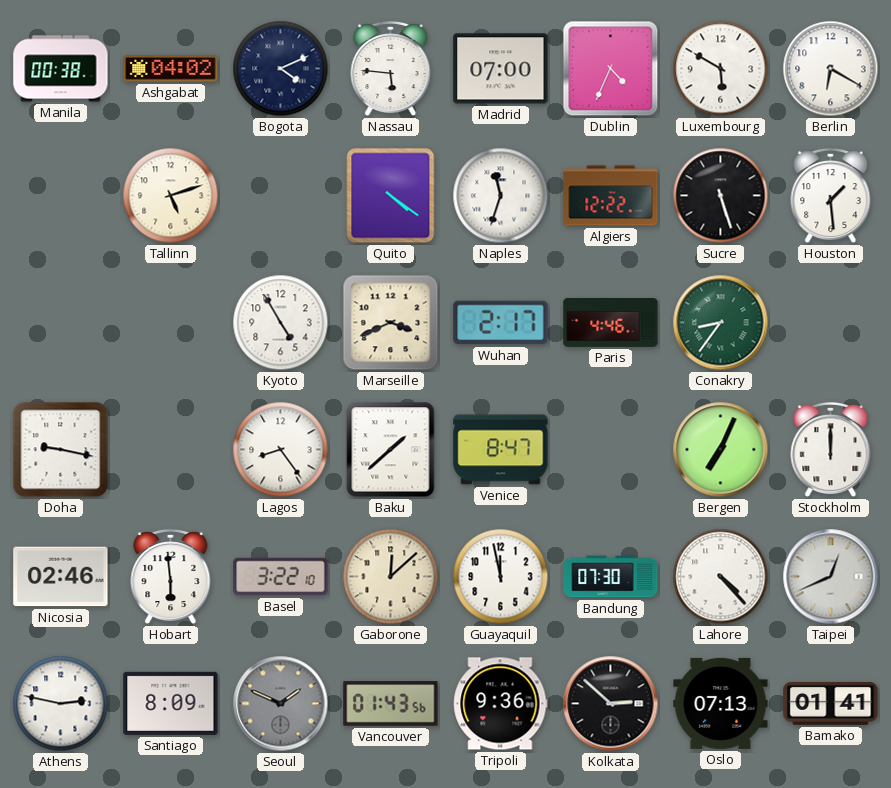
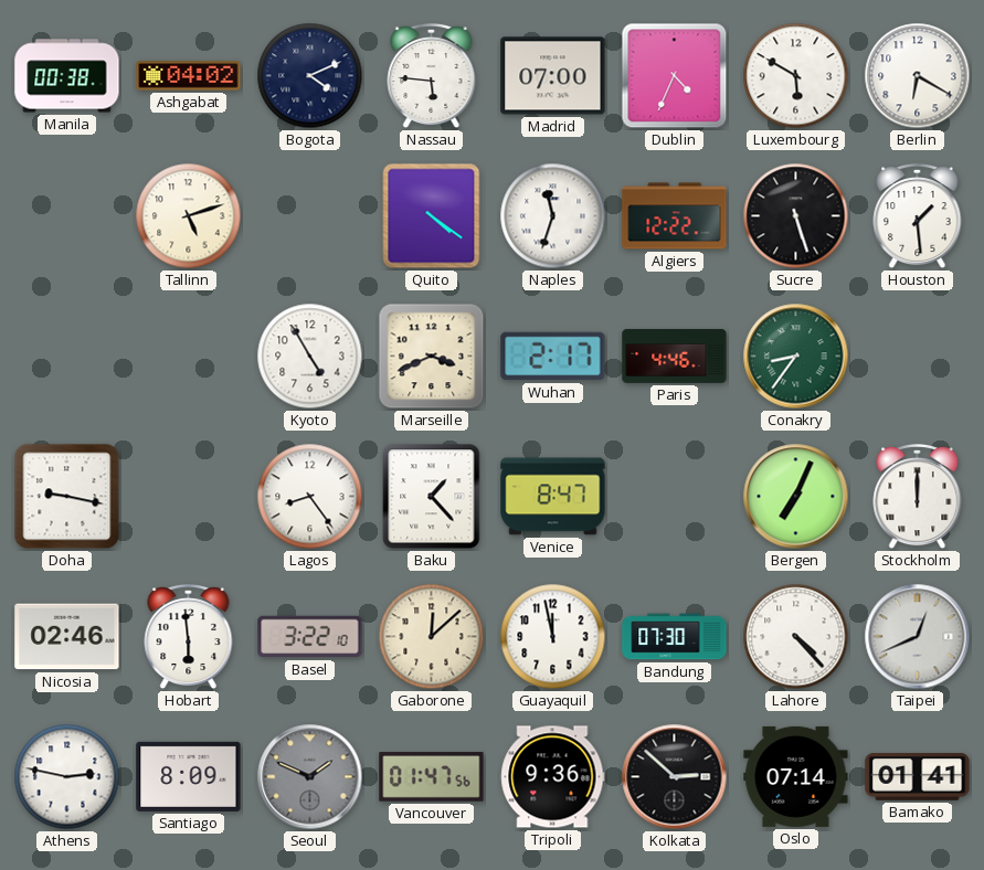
Baku: 1:38 -> 1:23 (432, 497)
Vancouver: 01:43 -> 01:47 (432, 777)
Oslo: 07:13 -> 07:14 (796, 776)
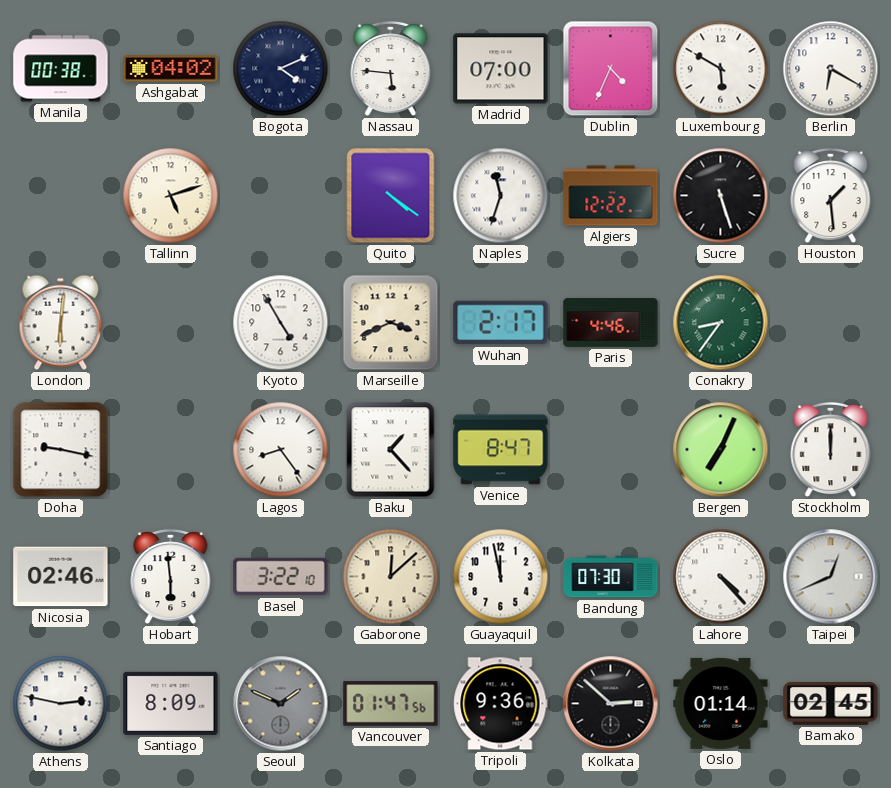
London: none -> 6:01 (61, 323)
Oslo: 07:14 -> 01:14 (721, 703)
Bamako: 01:41 -> 02:45 (831, 703)
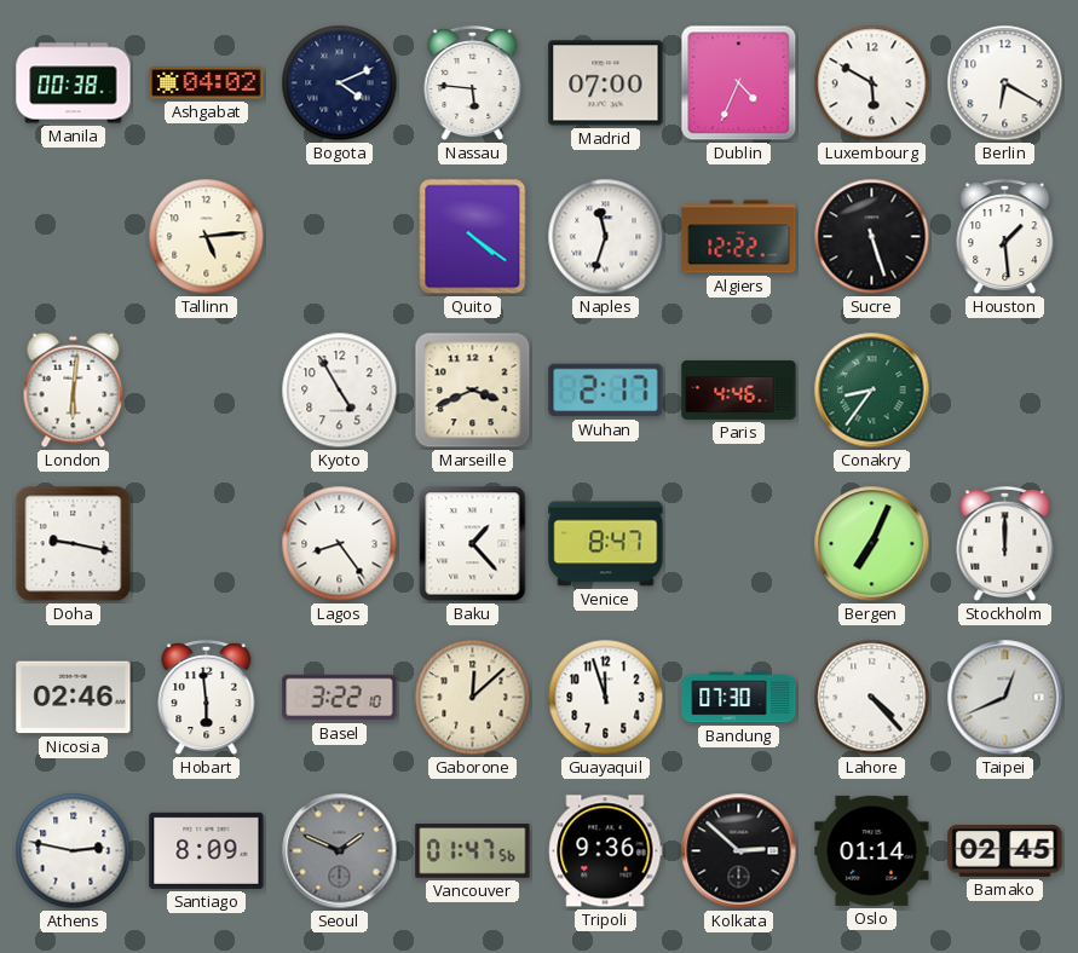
Tallinn: 5:12 -> 5:14 (207, 237)
Guayaquil: 11:58 -> 11:57 (606, 698)
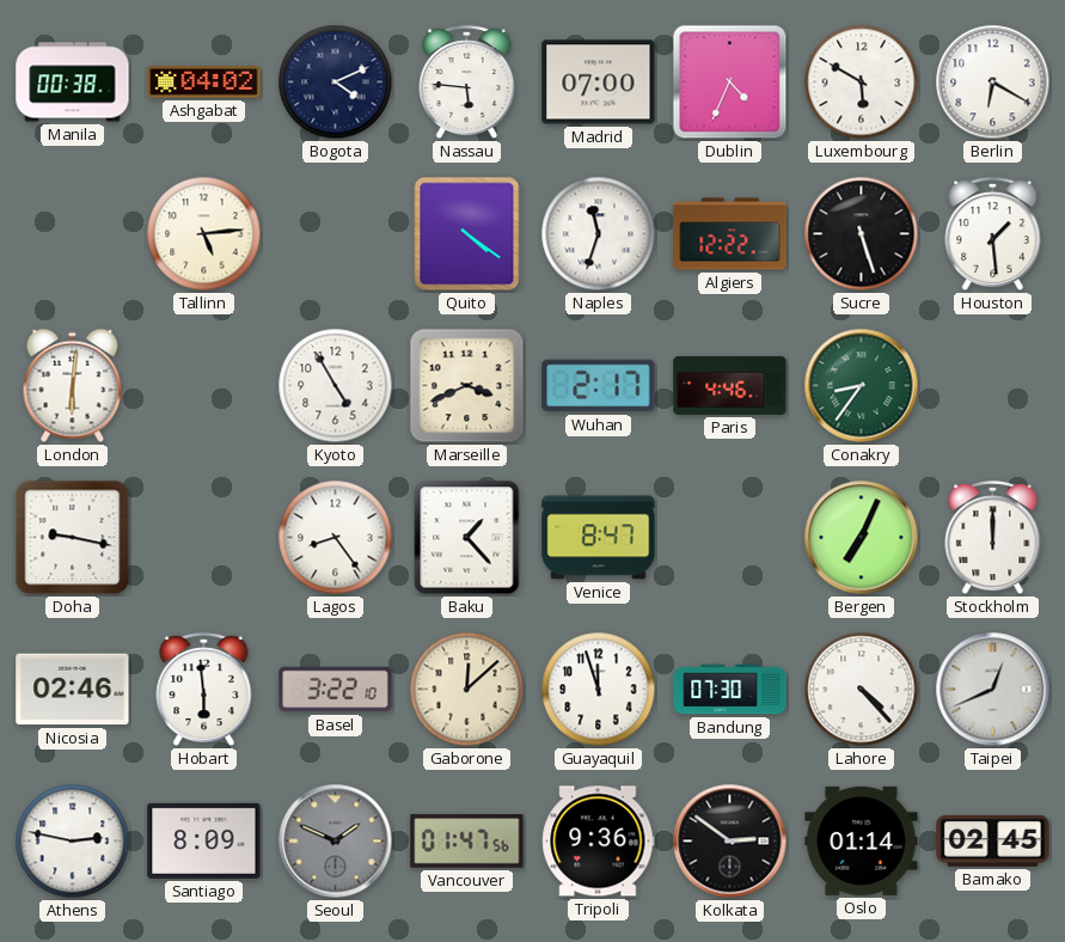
Kolkata: 2:52 -> 2:51 (730, 842)
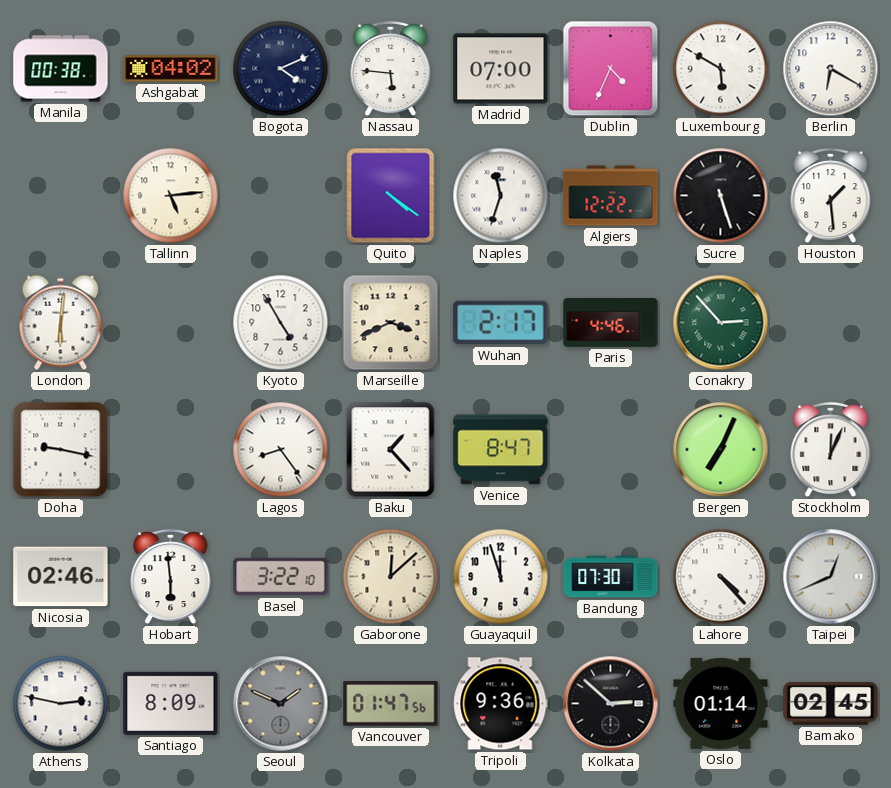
Conakry: 8:36 -> 2:53 (721, 323)
Stockholm: 12:00 -> 12:04 (831, 450)
Kolkata: 2:51 -> 2:52 (611, 704)
